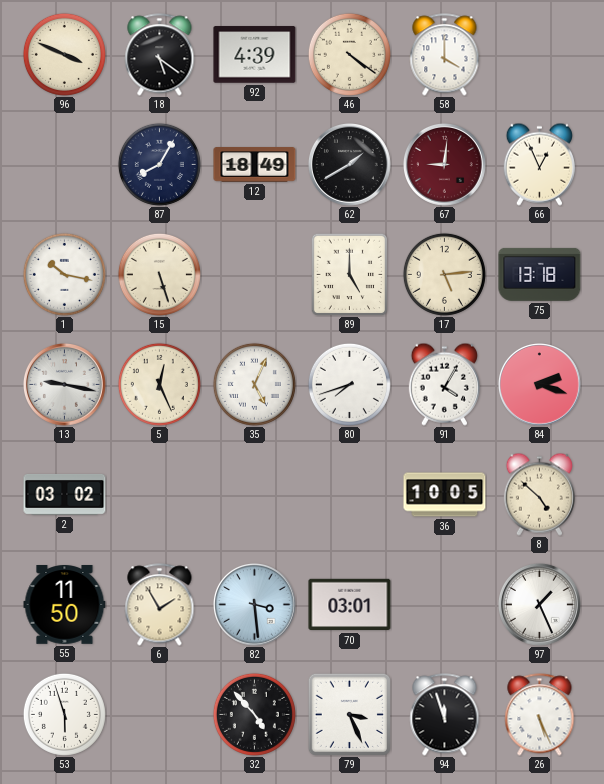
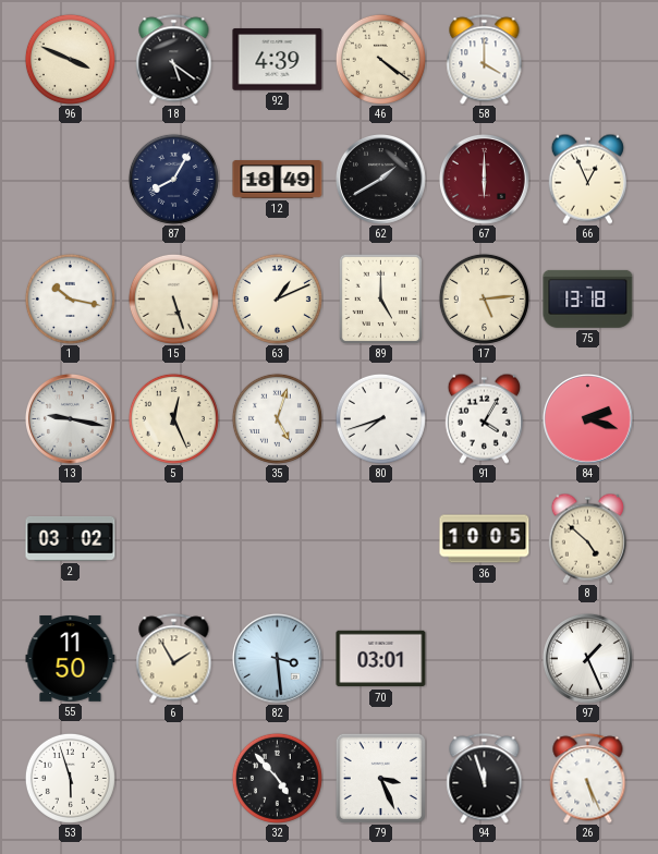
67: 9:01 -> 6:00 (485, 180)
63: none -> 1:11 (277, 298)
35: 5:04 -> 5:03 (277, 418)
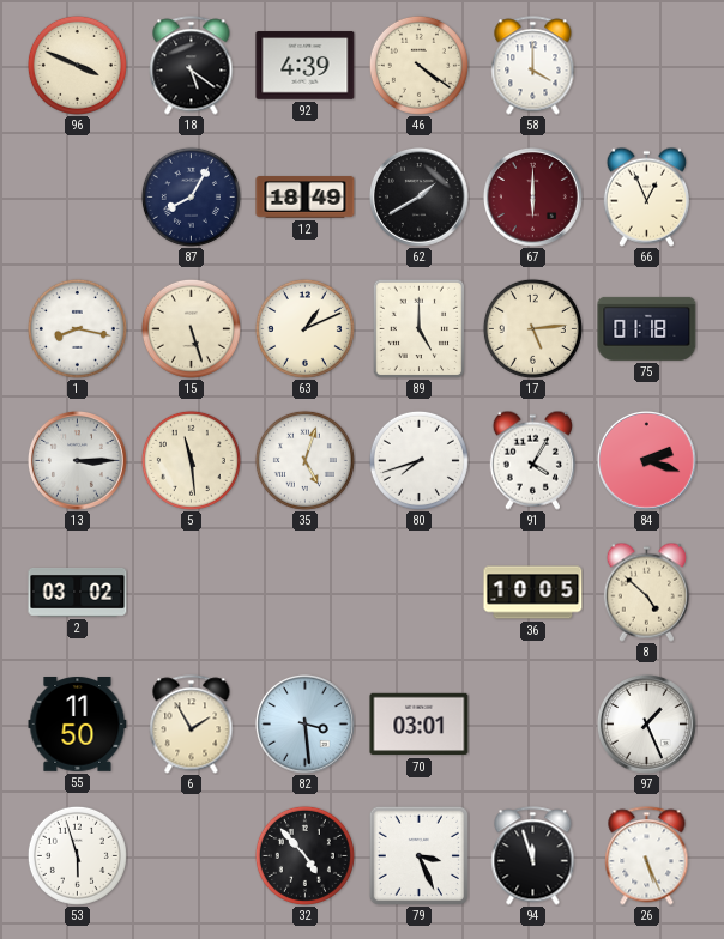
1: 10:17 -> 8:17 (77, 328)
75: 13:18 -> 01:18 (647, 328)
13: 9:17 -> 3:15 (78, 461)
5: 12:26 -> 11:29 (191, 460)
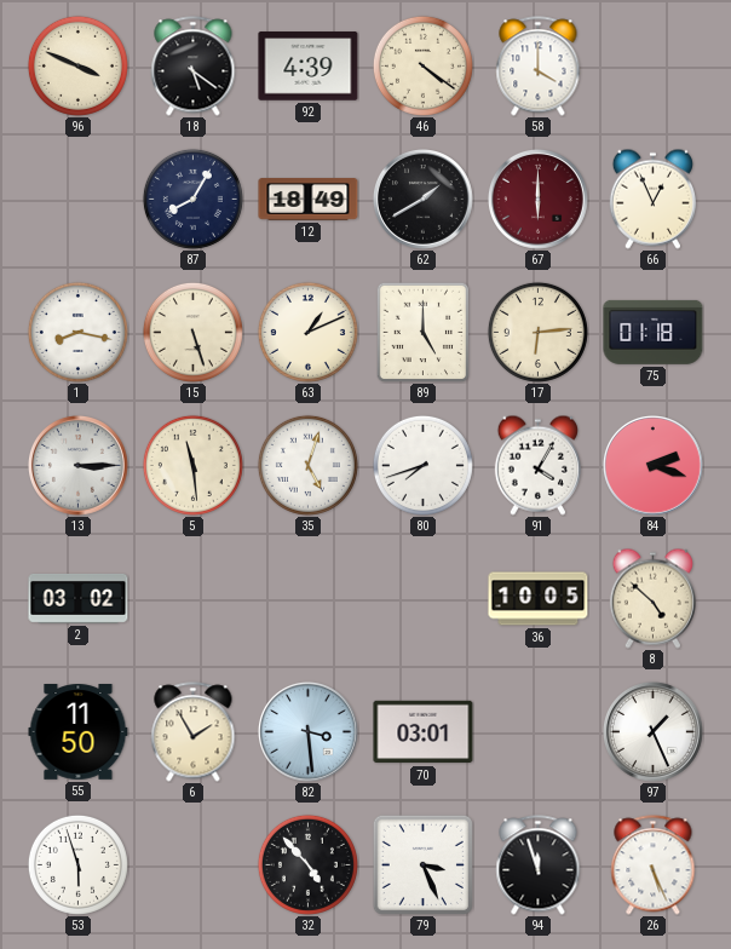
17: 5:14 -> 6:14 (537, 332)
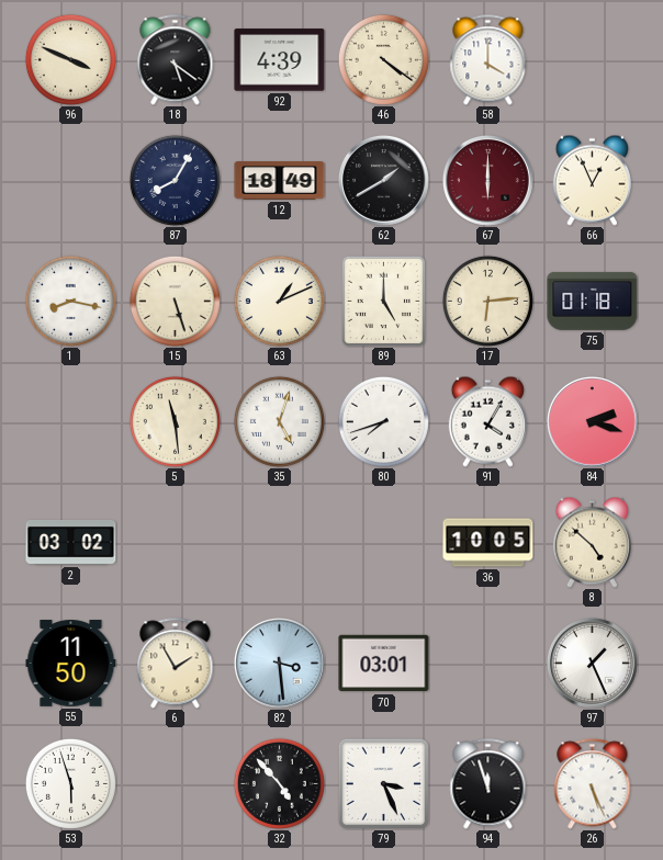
13: 3:15 -> none (79, 466)
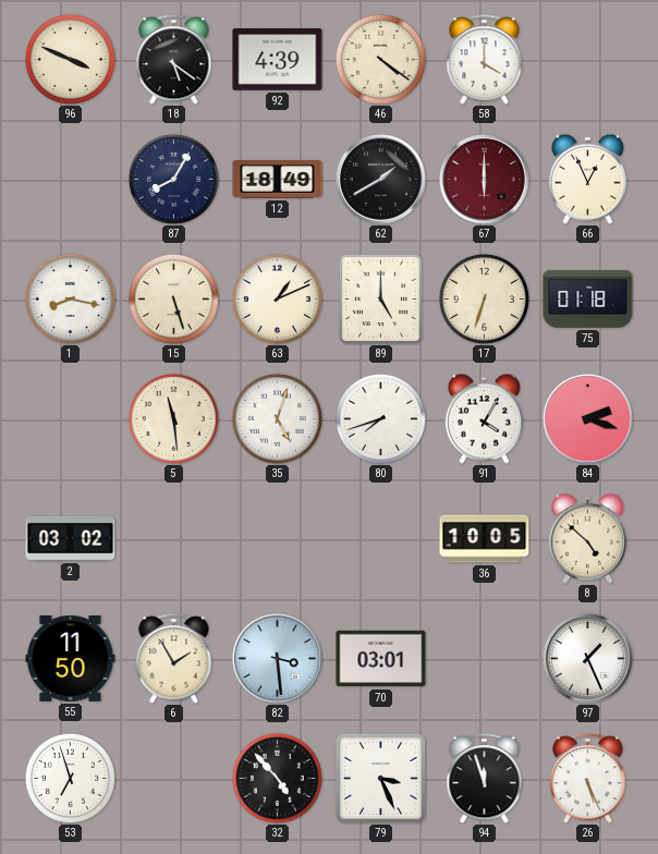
17: 6:14 -> 6:33 (484, 298)
53: 5:57 -> 6:57 (70, 778)
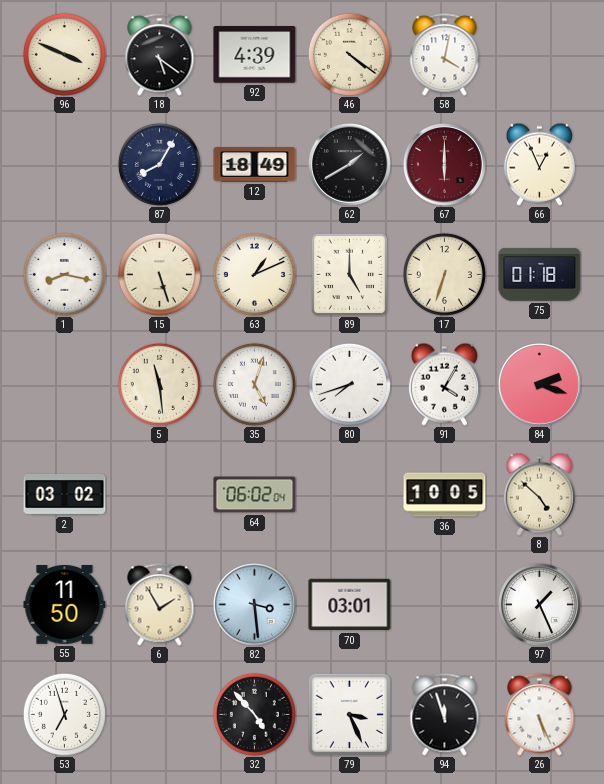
58: 4:00 -> 4:02 (445, 55)
64: none -> 06:02 (255, 495)
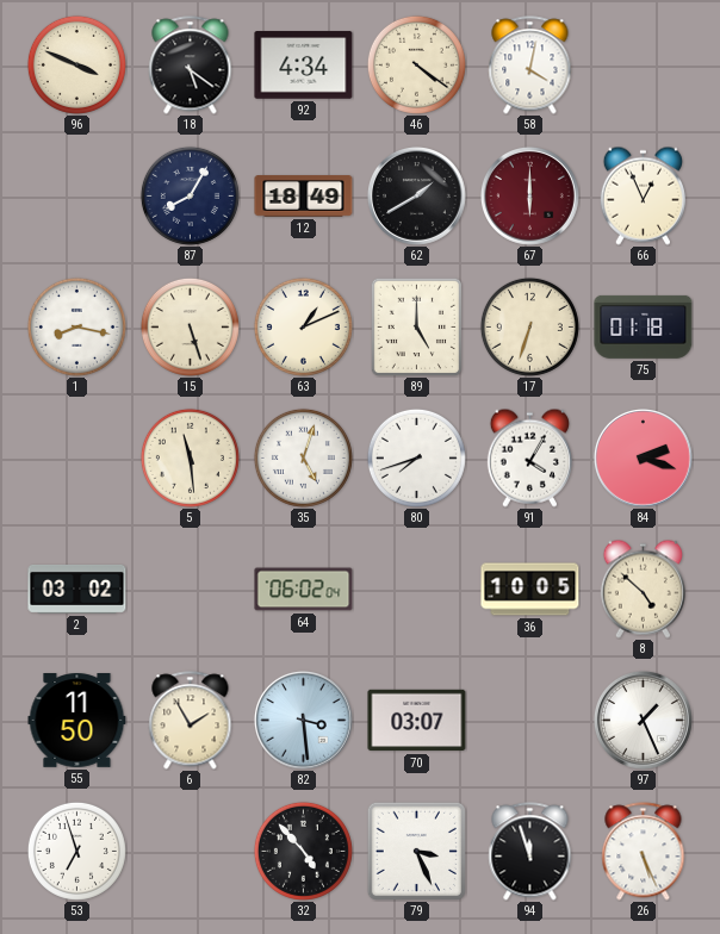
92: 4:39 -> 4:34 (304, 66)
70: 03:01 -> 03:07 (417, 721)
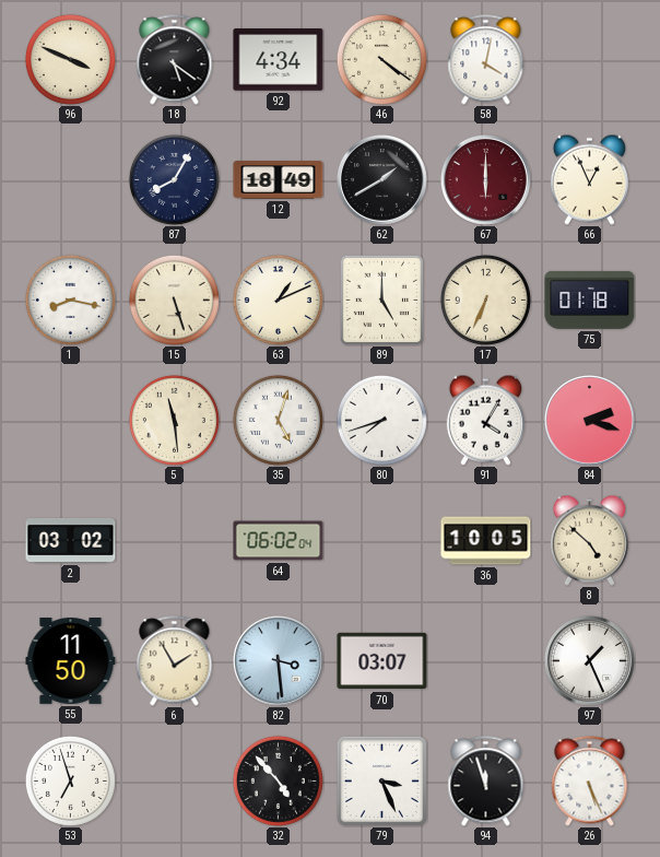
17: 6:33 -> 6:34 (485, 300)
